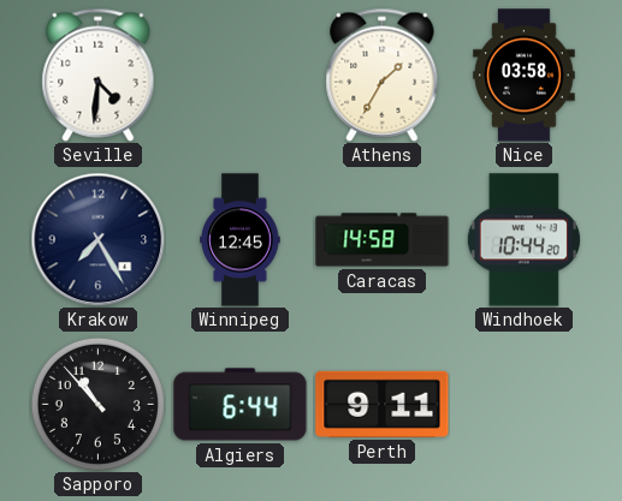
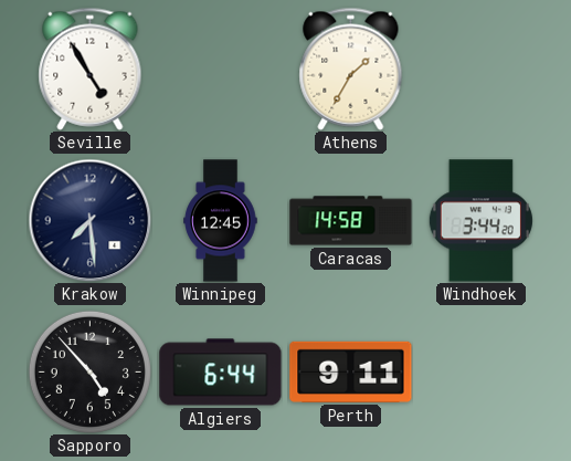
Seville: 4:31 -> 4:55 (91, 69)
Nice: 03:58 -> none (525, 76)
Krakow: 7:25 -> 7:29 (89, 220)
Windhoek: 10:44 -> 3:44 (480, 221)
Sapporo: 10:53 -> 4:53 (89, 371)
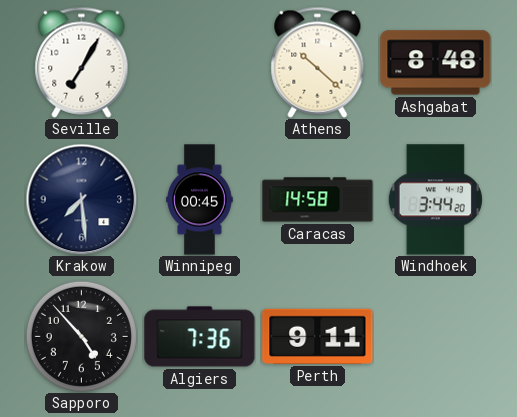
Seville: 4:55 -> 7:05 (82, 62)
Athens: 1:35 -> 10:22 (318, 62)
Ashgabat: none -> 8:48 (436, 63)
Winnipeg: 12:45 -> 00:45 (200, 200)
Algiers: 6:44 -> 7:36 (200, 337)
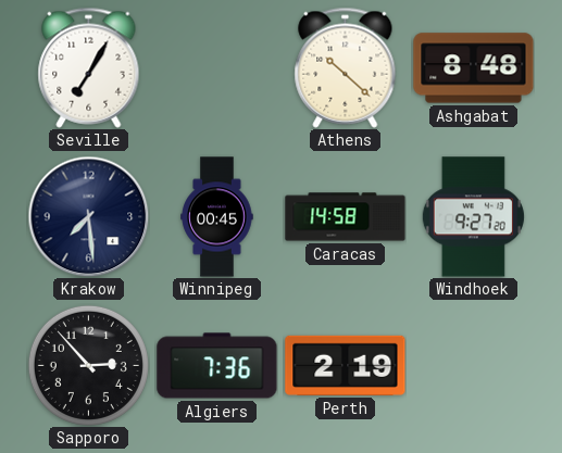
Windhoek: 3:44 -> 9:27 (473, 217)
Sapporo: 4:53 -> 2:53 (88, 365)
Perth: 9:11 -> 2:19 (346, 365)
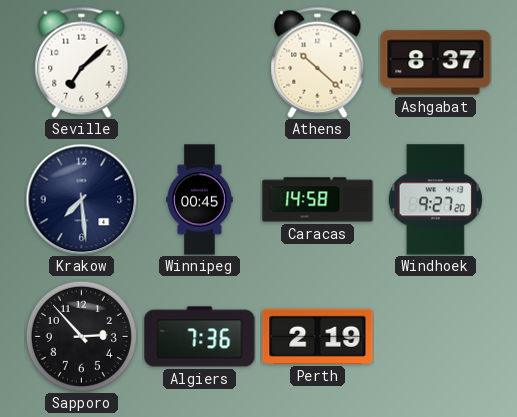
Seville: 7:05 -> 7:08 (82, 62)
Ashgabat: 8:48 -> 8:37 (436, 63)
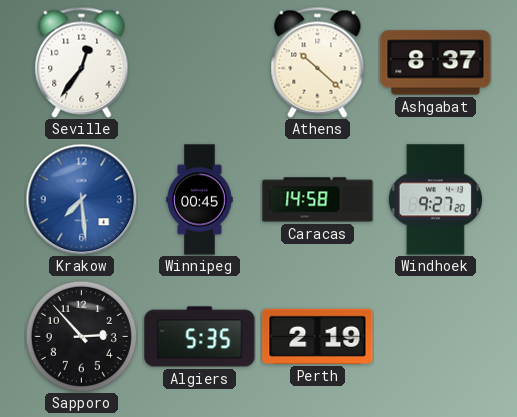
Seville: 7:08 -> 12:36 (82, 62)
Krakow dial: navy -> blue (81, 199)
Algiers: 7:36 -> 5:35 (200, 337)
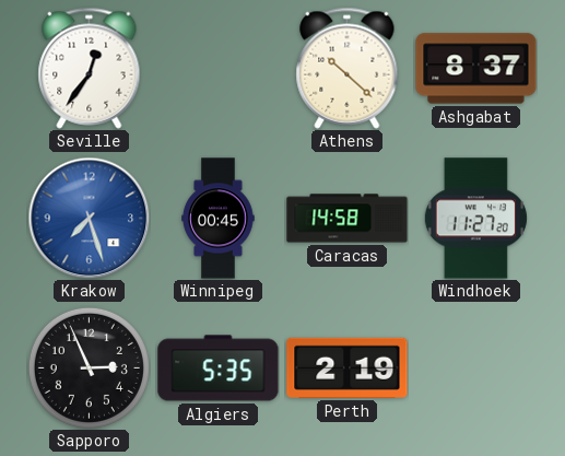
Krakow: 7:29 -> 7:27 (89, 218)
Windhoek: 9:27 -> 11:27 (475, 219)
Sapporo: 2:53 -> 2:56 (89, 367)
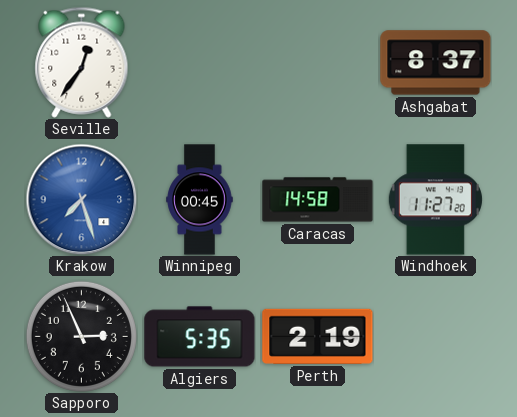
Athens: 10:22 -> none (348, 68)
